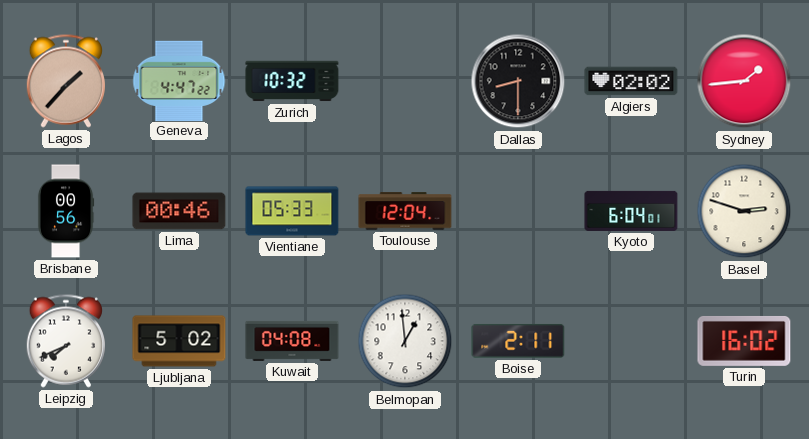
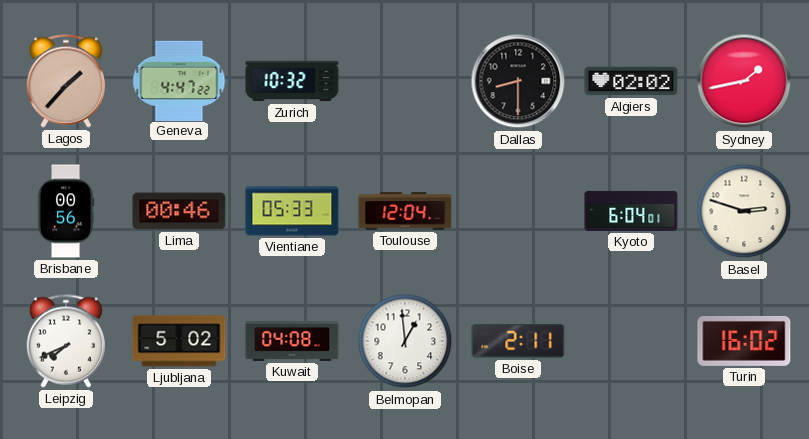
Sydney: 1:44 -> 1:43 (744, 81)
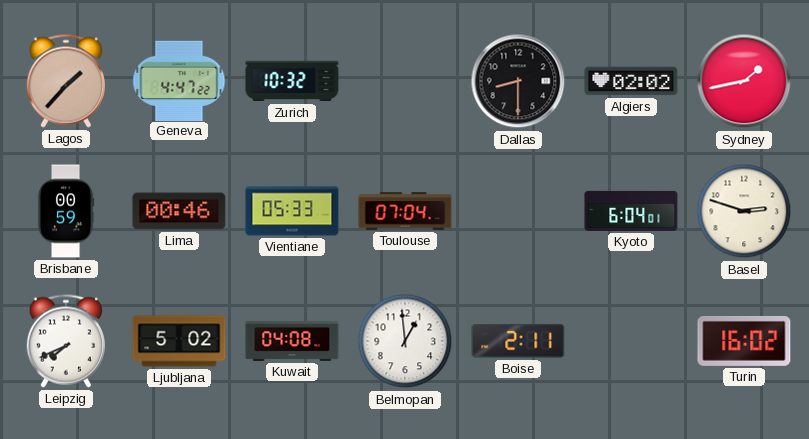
Brisbane: 00:56 -> 00:59 (66, 211)
Toulouse: 12:04 -> 07:04 (405, 211)
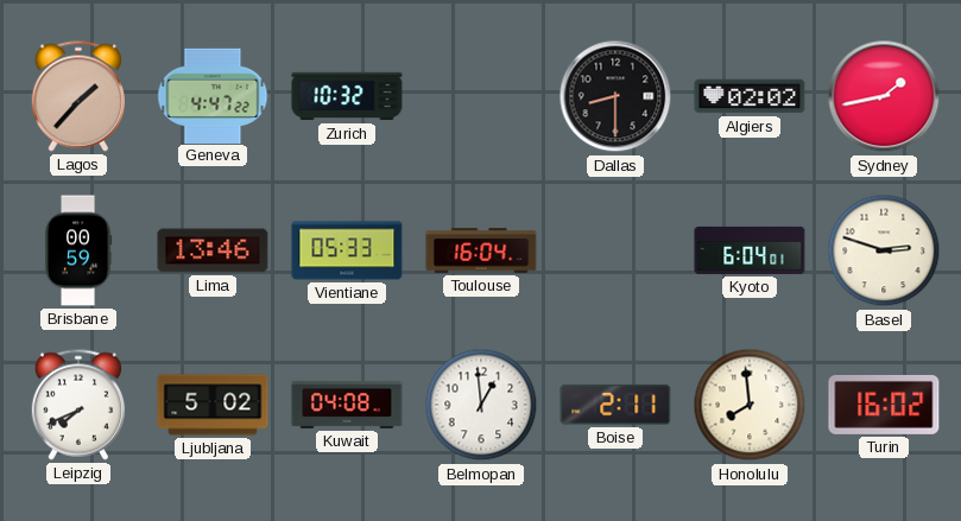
Lima: 00:46 -> 13:46 (213, 250)
Toulouse: 07:04 -> 16:04 (481, 250)
Honolulu: none -> 7:59 (750, 405)
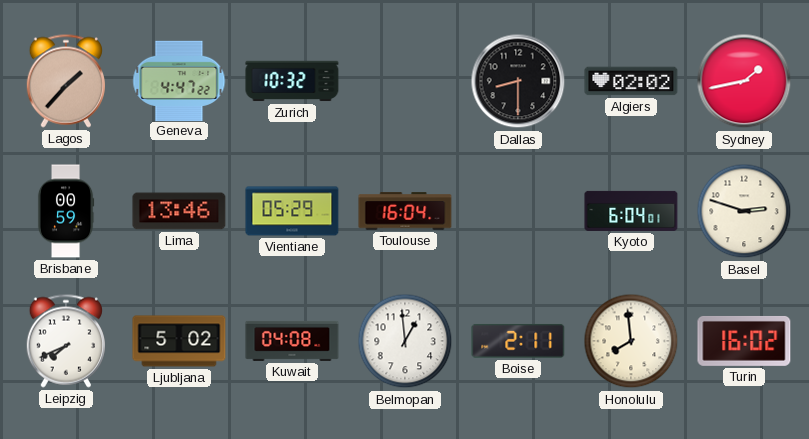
Vientiane: 05:33 -> 05:29 (292, 211)
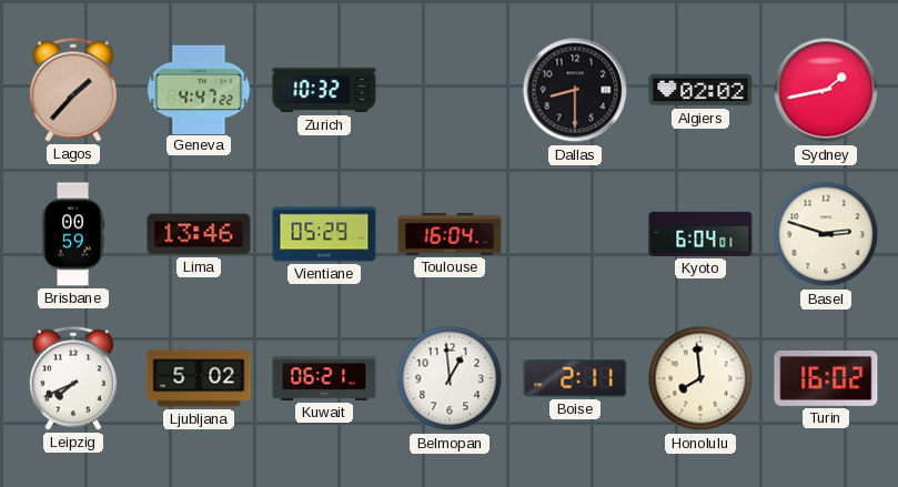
Kuwait: 04:08 -> 06:21 (324, 378)
